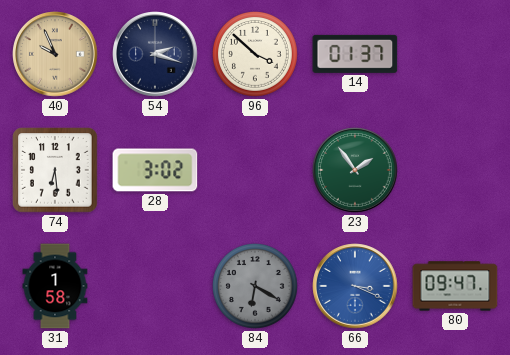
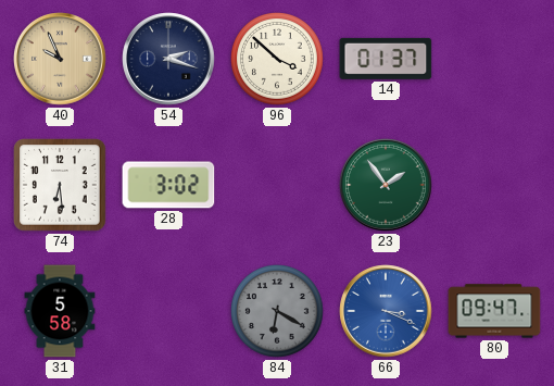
31: 1:58 -> 5:58 (60, 311)
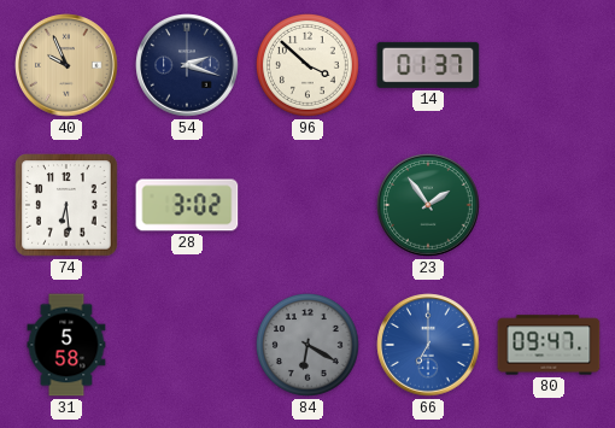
66: 3:19 -> 7:00 (428, 345)
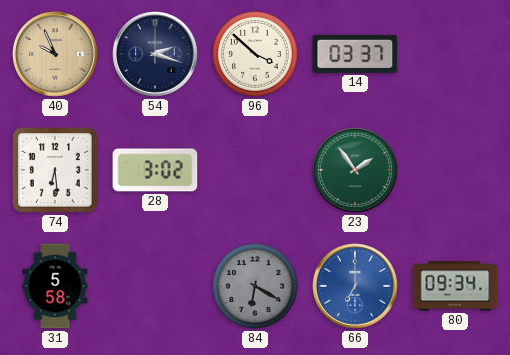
14: 01:37 -> 03:37 (355, 54)
80: 09:47 -> 09:34 (455, 286)
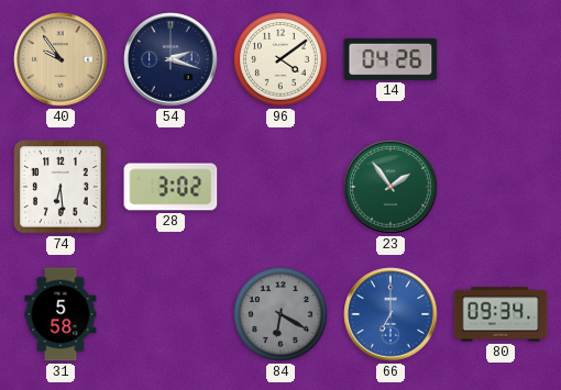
40: 9:56 -> 9:54 (61, 59)
96: 3:52 -> 4:09 (282, 60)
14: 03:37 -> 04:26 (391, 59)
